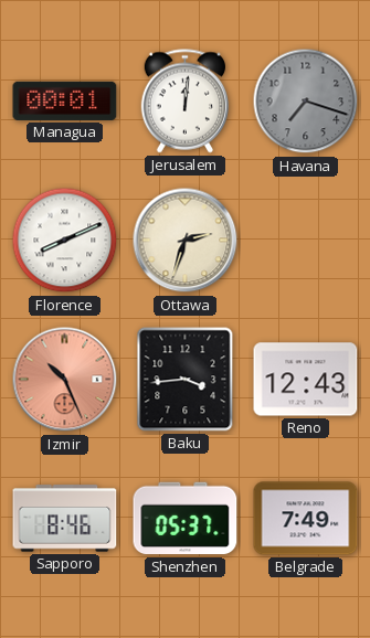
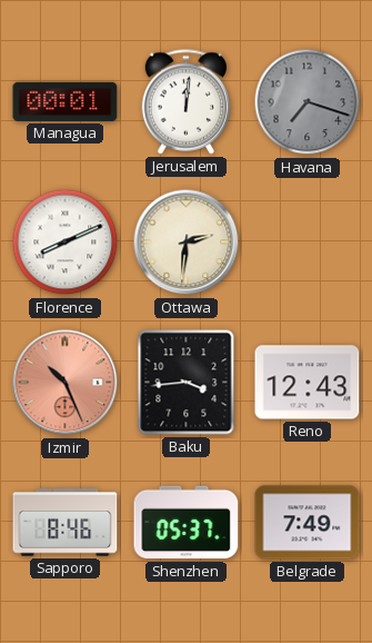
Ottawa: 2:33 -> 2:31 (187, 243)
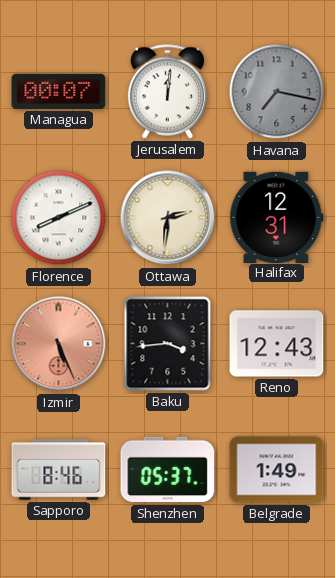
Managua: 00:01 -> 00:07 (59, 91)
Havana: 7:18 -> 7:17 (277, 92)
Halifax: none -> 12:31 (277, 217)
Izmir: 10:26 -> 5:26 (59, 344)
Belgrade: 7:49 -> 1:49 (277, 470)
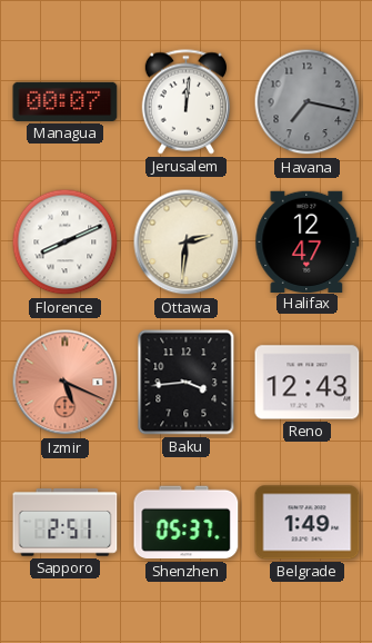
Halifax: 12:31 -> 12:47 (308, 241)
Izmir: 5:26 -> 5:19 (66, 383)
Sapporo: 8:46 -> 2:51 (66, 523)
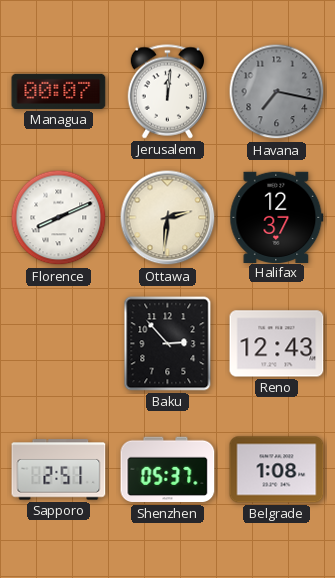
Halifax: 12:47 -> 12:37 (277, 217)
Izmir: 5:19 -> none (66, 383)
Baku: 3:44 -> 2:53 (168, 344)
Belgrade: 1:49 -> 1:08 (277, 470)
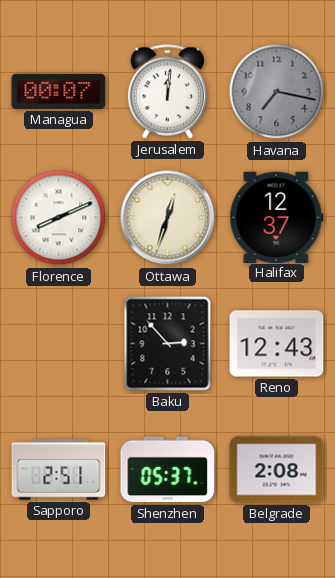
Ottawa: 2:31 -> 12:33 (168, 218)
Belgrade: 1:08 -> 2:08 (277, 470)
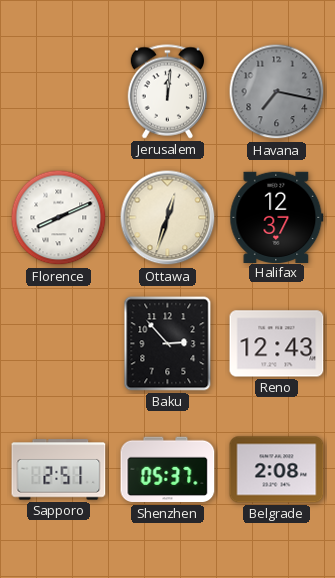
Managua: 00:07 -> none (59, 91)
